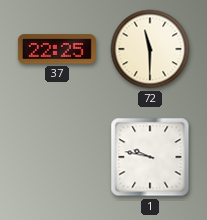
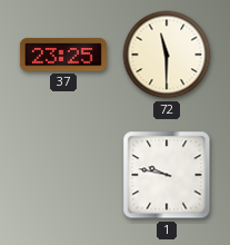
37: 22:25 -> 23:25 (63, 55)
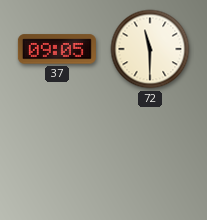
37: 23:25 -> 09:05 (57, 49)
1: 9:47 -> none (167, 175)
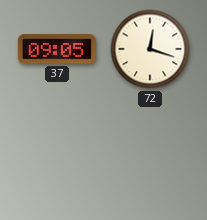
72: 11:30 -> 12:18 (150, 49)
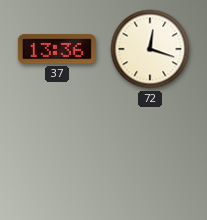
37: 09:05 -> 13:36 (57, 49)
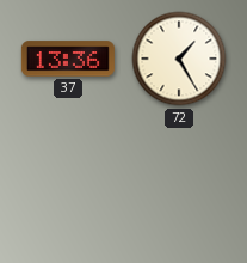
72: 12:18 -> 1:25 (179, 59)
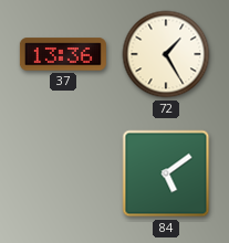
84: none -> 5:09 (166, 173)
